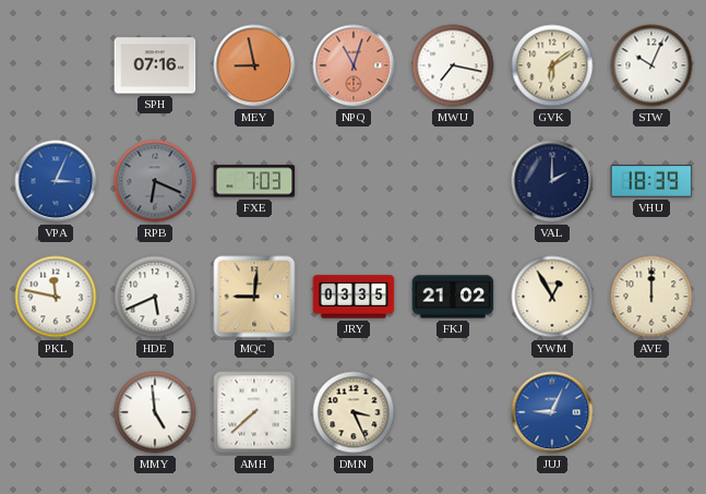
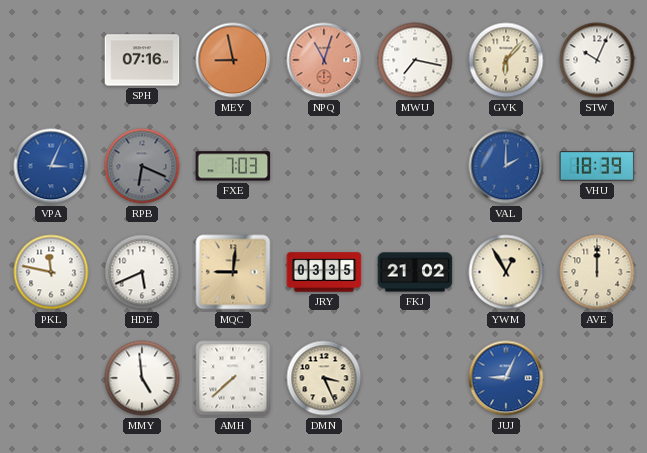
GVK: 6:09 -> 6:07 (506, 60)
VAL dial: navy -> blue (506, 166)
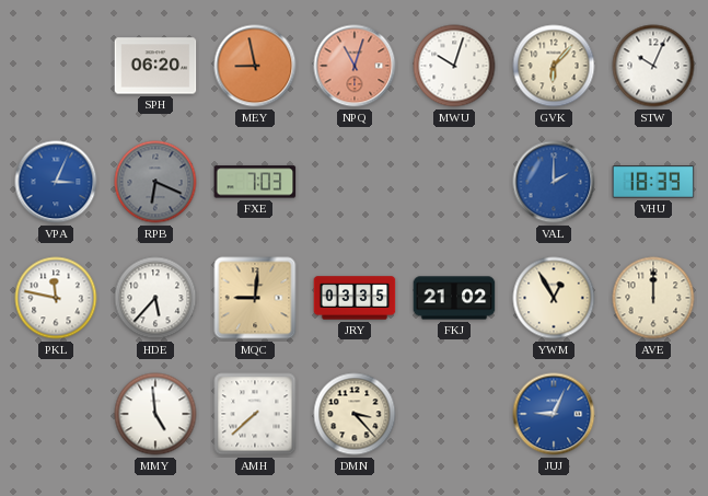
SPH: 07:16 -> 06:20 (155, 66)
MWU: 7:17 -> 10:03 (454, 66)
HDE: 5:41 -> 5:37 (155, 298)
DMN: 3:26 -> 3:23 (355, 414)
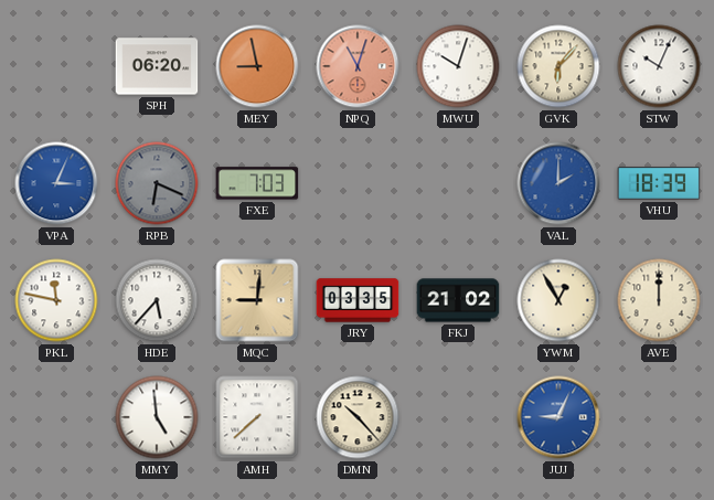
DMN: 3:23 -> 10:23 (358, 417)
